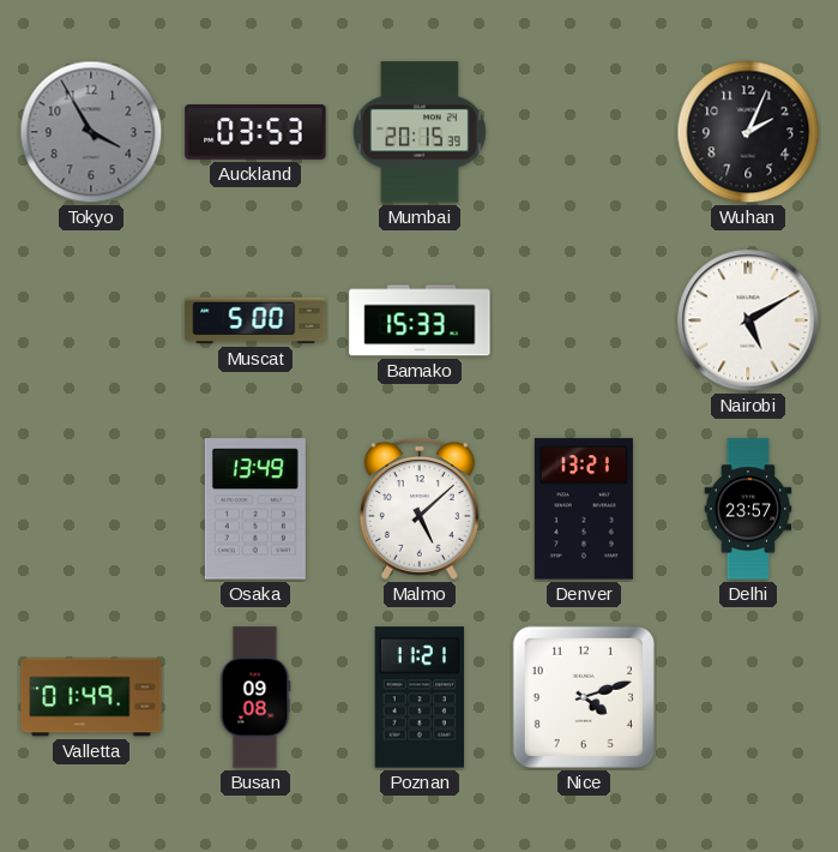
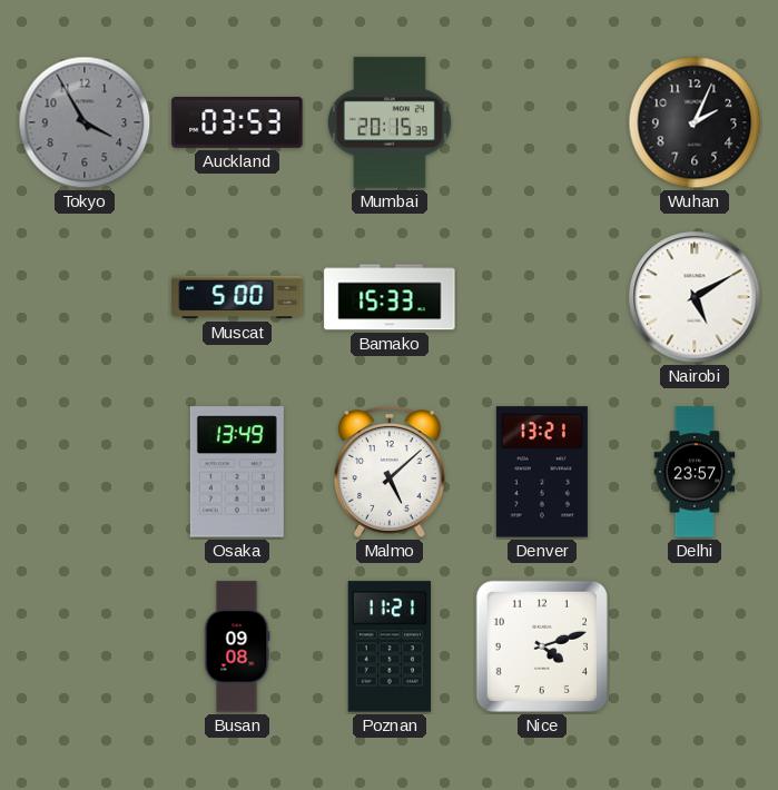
Valletta: 01:49 -> none (91, 697)
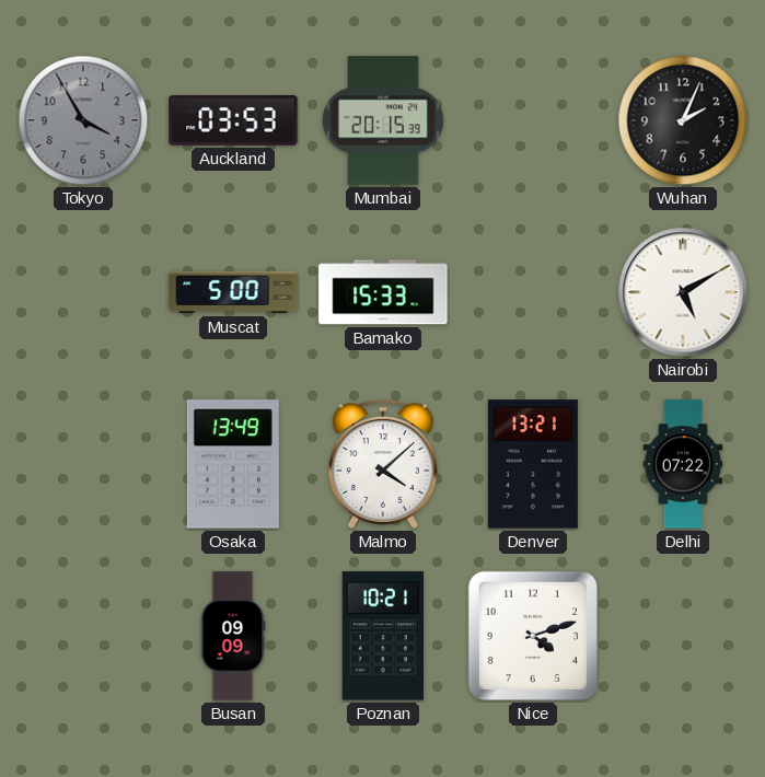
Malmo: 5:08 -> 4:08 (383, 464)
Delhi: 23:57 -> 07:22 (683, 464)
Busan: 09:08 -> 09:09 (233, 636)
Poznan: 11:21 -> 10:21 (382, 636)
